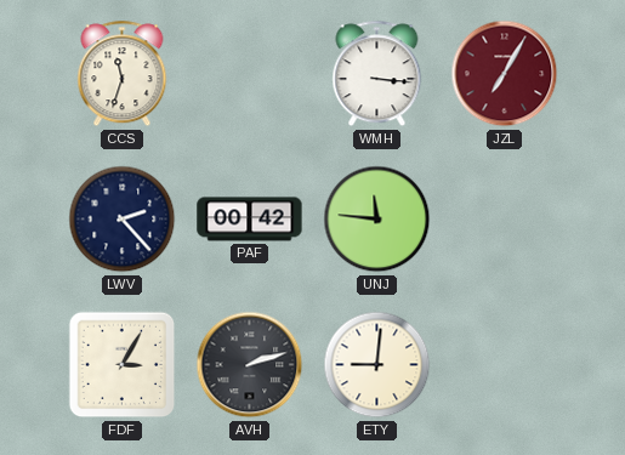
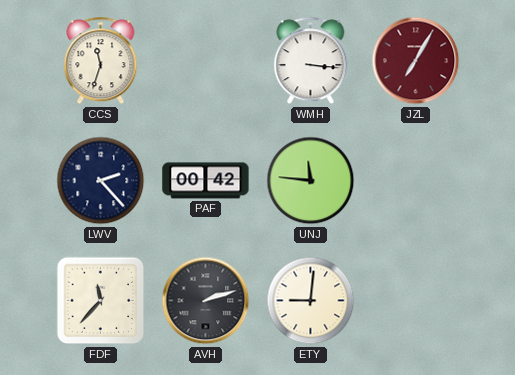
FDF: 3:05 -> 11:37 (101, 301)
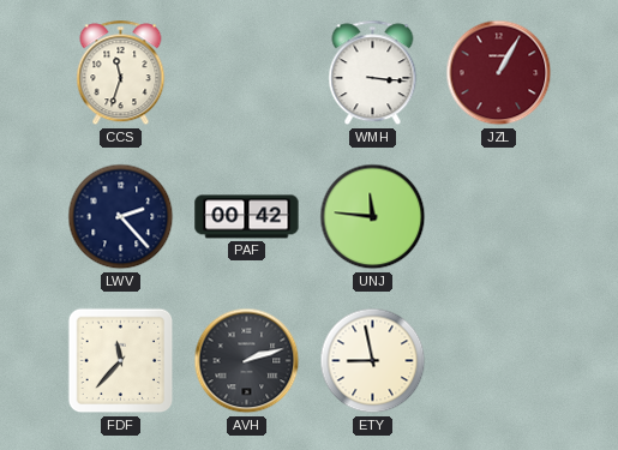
JZL: 7:05 -> 1:05 (499, 73)
ETY: 9:01 -> 8:58 (373, 361)
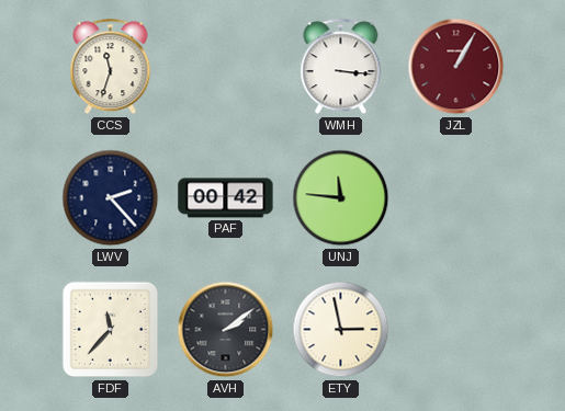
AVH: 2:12 -> 2:09 (226, 330)
ETY: 8:58 -> 2:58 (341, 330)
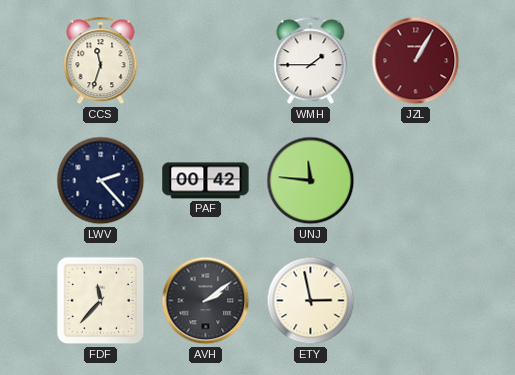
WMH: 3:16 -> 1:45 (311, 61)
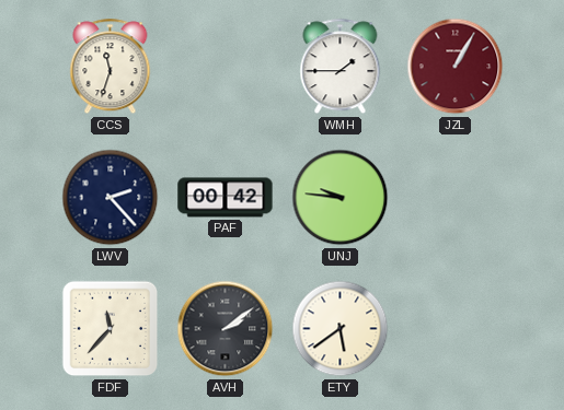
UNJ: 11:46 -> 9:46 (341, 198)
ETY: 2:58 -> 5:39 (341, 329)
